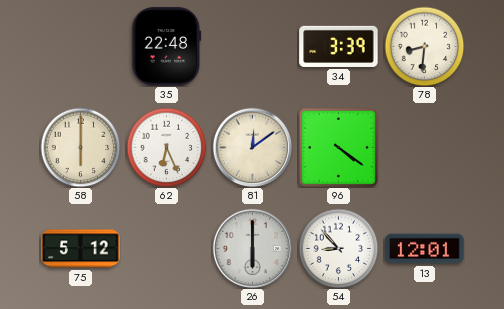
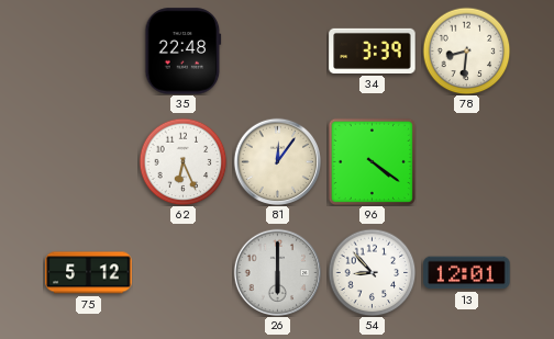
58: 6:00 -> none (80, 147)
81: 12:09 -> 12:06 (277, 161)
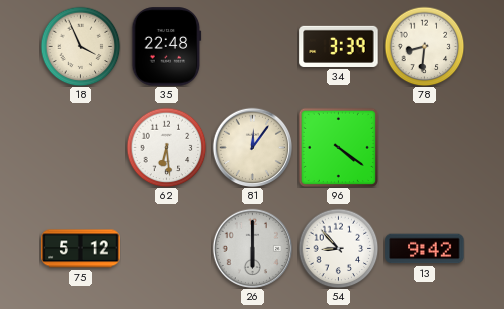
18: none -> 3:56 (80, 46)
62: 6:26 -> 6:29 (166, 147)
13: 12:01 -> 9:42 (425, 249)
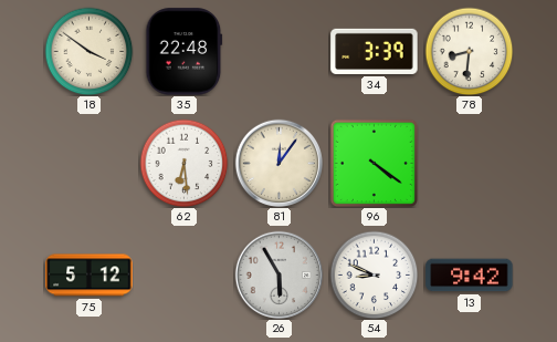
18: 3:56 -> 3:51 (88, 51)
26: 6:00 -> 5:55 (278, 274)
54: 8:53 -> 8:49 (374, 274)
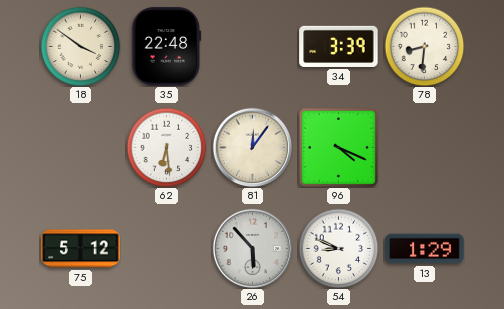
96: 4:21 -> 4:19 (338, 147)
26: 5:55 -> 5:53 (252, 248)
13: 9:42 -> 1:29 (425, 249)
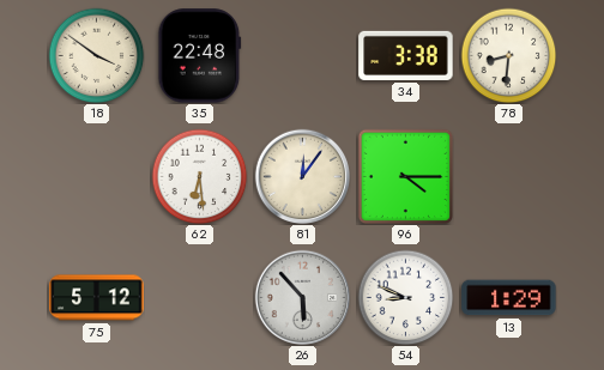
34: 3:39 -> 3:38 (406, 55)
96: 4:19 -> 4:15 (405, 176)
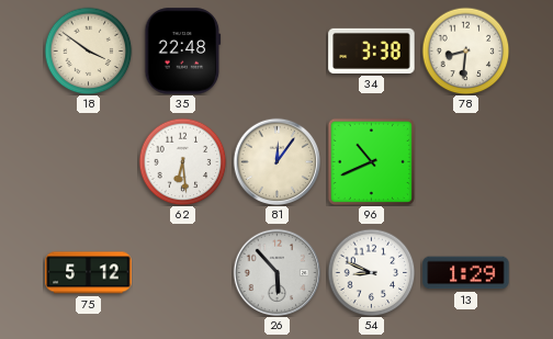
96: 4:15 -> 10:41 (371, 161)
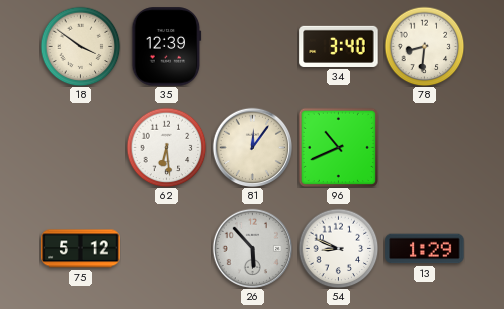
35: 22:48 -> 12:39 (167, 47)
34: 3:38 -> 3:40 (339, 46)
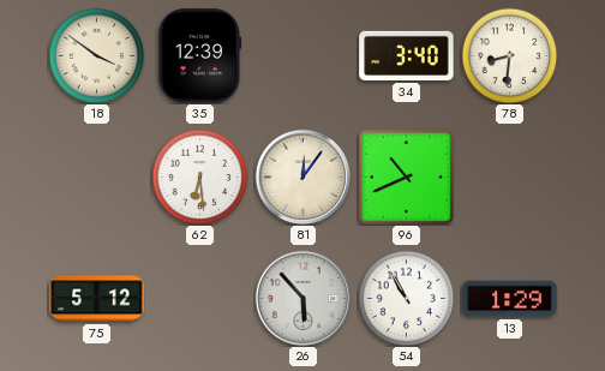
54: 8:49 -> 10:55 (406, 298)
